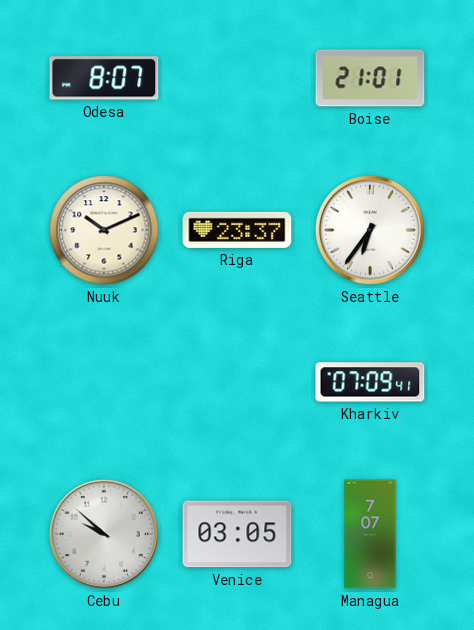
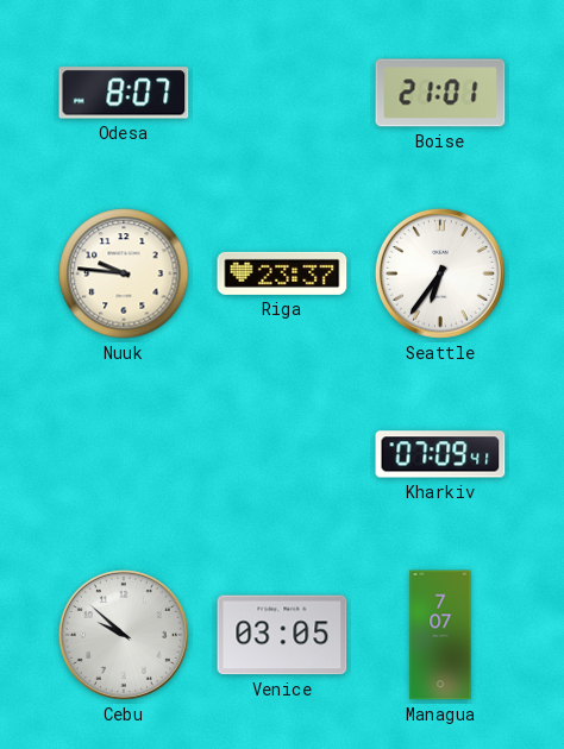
Nuuk: 10:11 -> 9:46 (124, 273)
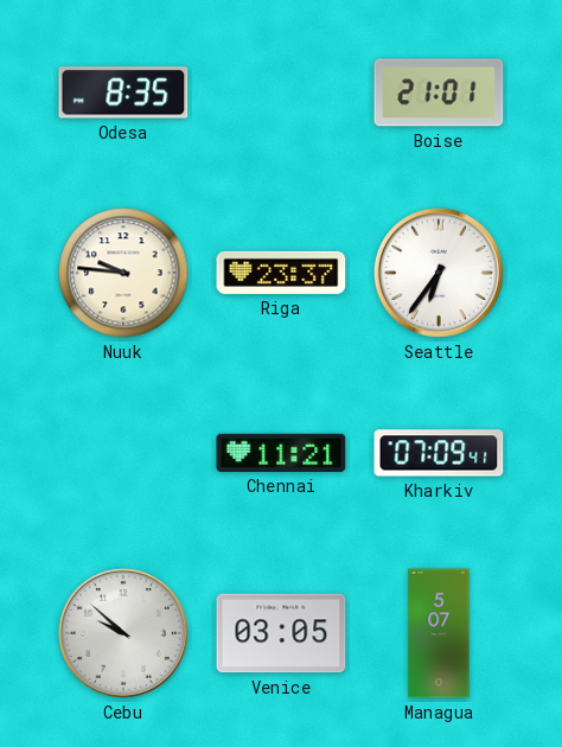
Odesa: 8:07 -> 8:35 (123, 92)
Chennai: none -> 11:21 (281, 453)
Managua: 7:07 -> 5:07 (439, 633)
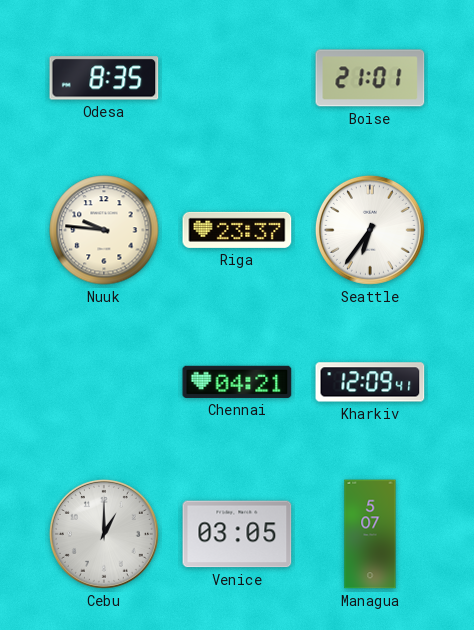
Chennai: 11:21 -> 04:21 (237, 382)
Kharkiv: 07:09 -> 12:09 (370, 382)
Cebu: 9:52 -> 1:00 (104, 534)
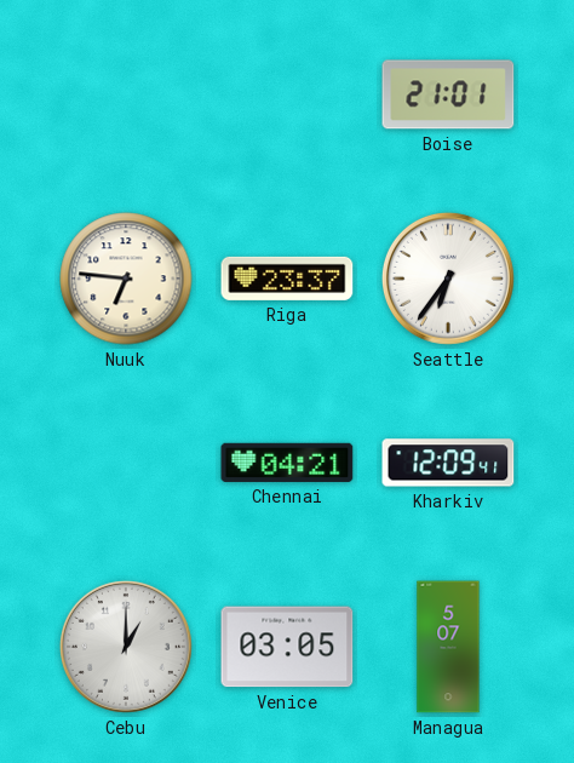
Odesa: 8:35 -> none (104, 78)
Nuuk: 9:46 -> 6:46 (126, 279)
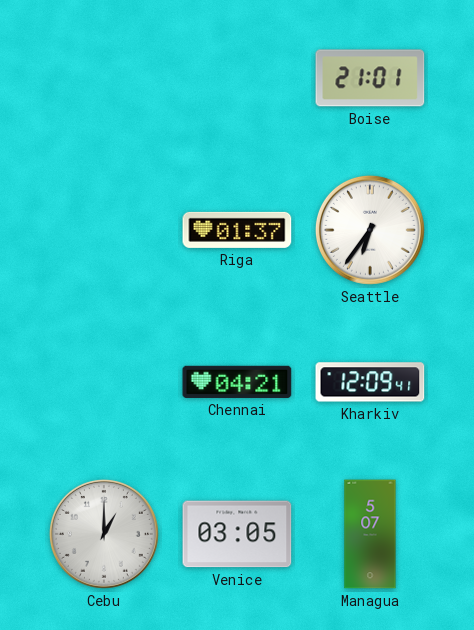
Nuuk: 6:46 -> none (126, 279)
Riga: 23:37 -> 01:37 (237, 230)
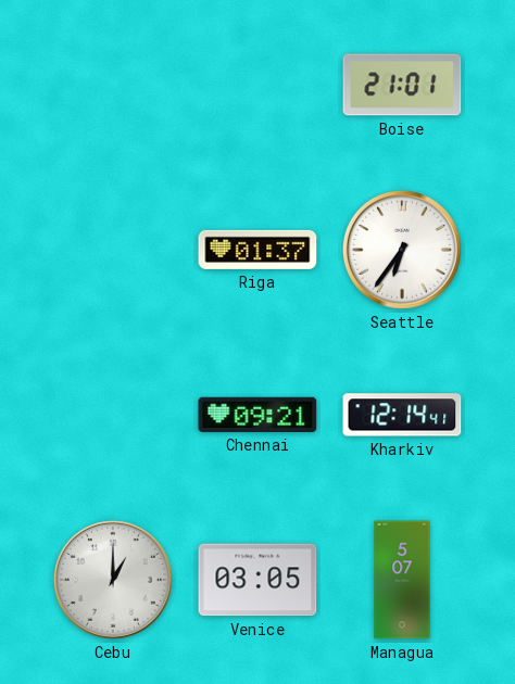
Chennai: 04:21 -> 09:21 (257, 415)
Kharkiv: 12:09 -> 12:14 (402, 415)
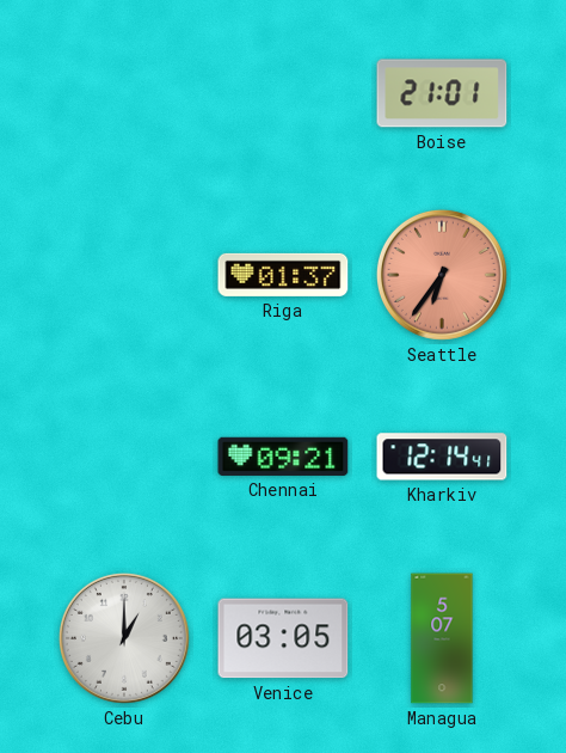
Seattle dial: white -> salmon (442, 275)
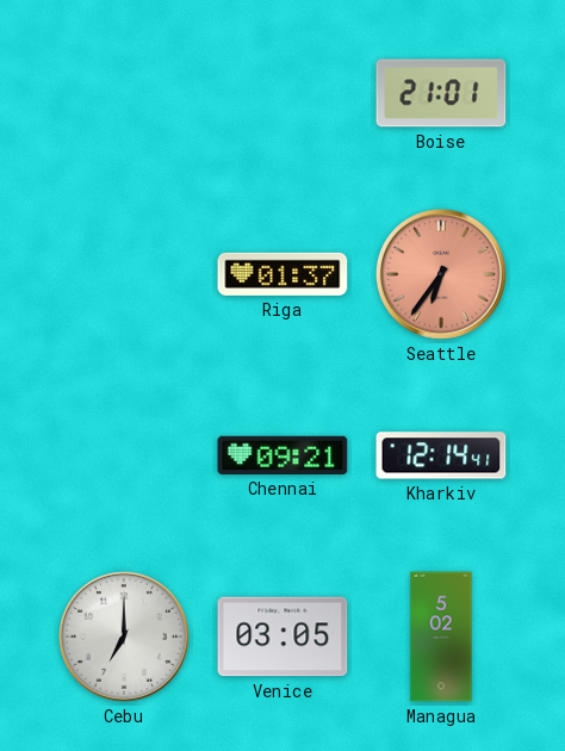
Cebu: 1:00 -> 7:00 (124, 637)
Managua: 5:07 -> 5:02 (441, 637)
